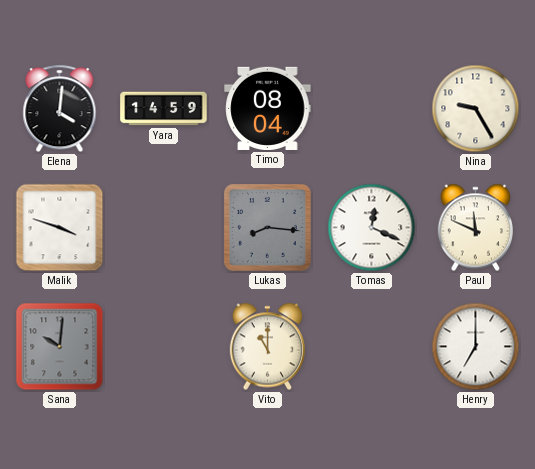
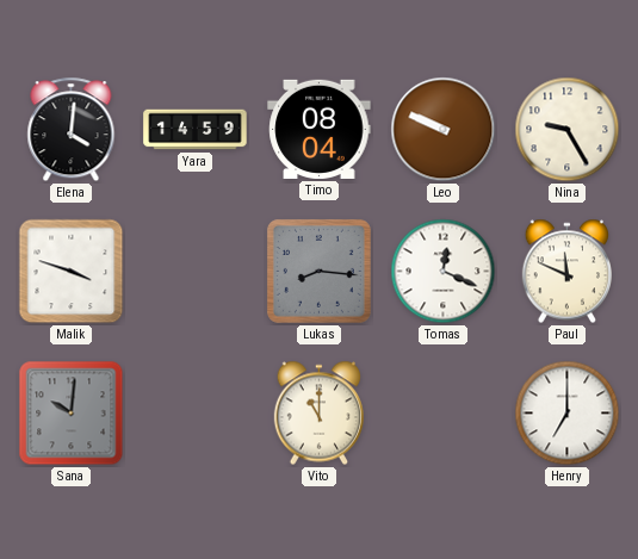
Leo: none -> 9:49 (444, 130)
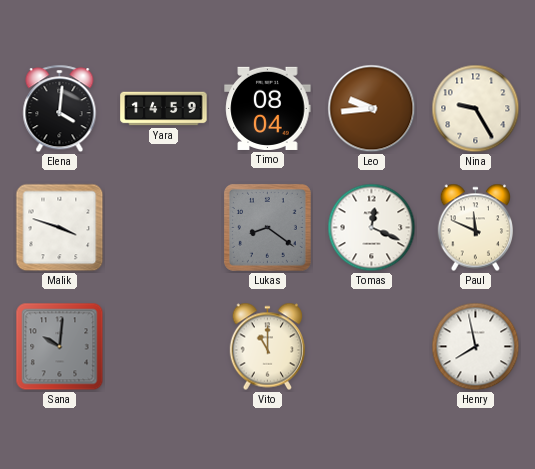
Leo: 9:49 -> 9:44 (372, 109)
Lukas: 8:16 -> 8:21 (267, 227)
Henry: 7:00 -> 7:58 (476, 347)
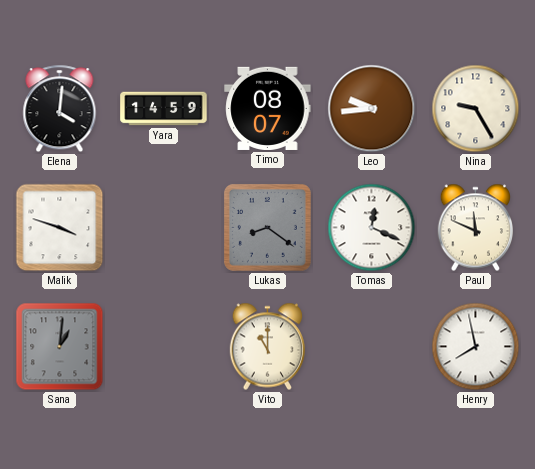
Timo: 08:04 -> 08:07 (268, 108)
Sana: 10:01 -> 1:01 (60, 347)
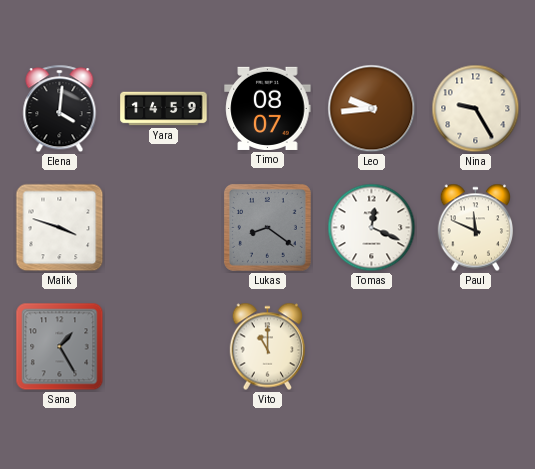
Sana: 1:01 -> 1:25 (60, 347)
Henry: 7:58 -> none (476, 347)
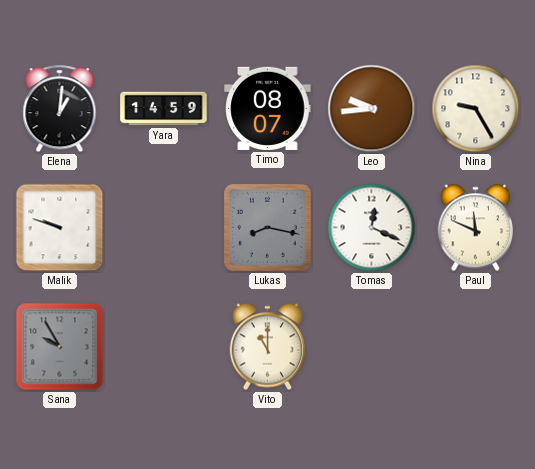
Elena: 4:01 -> 1:01 (60, 109)
Malik: 3:48 -> 9:48 (60, 228)
Lukas: 8:21 -> 8:17 (267, 227)
Sana: 1:25 -> 9:55 (60, 347)
